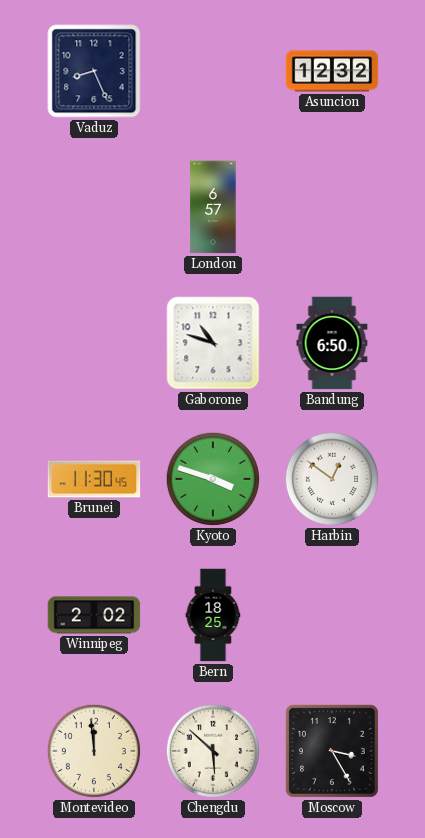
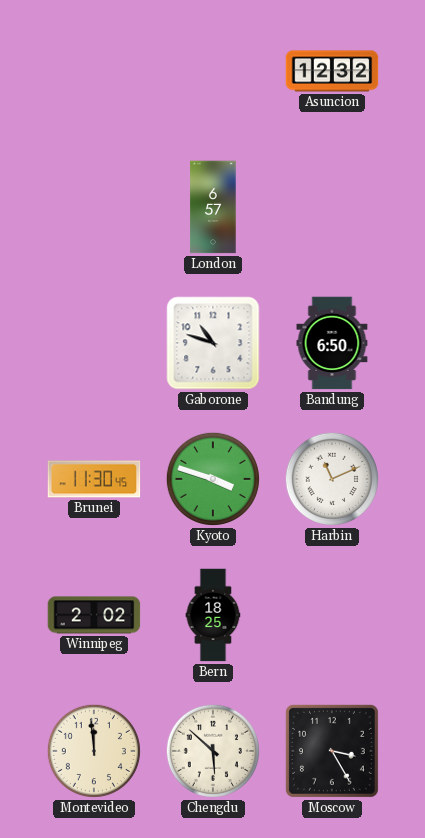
Vaduz: 8:26 -> none (94, 71)
Harbin: 12:51 -> 11:11 (332, 479)
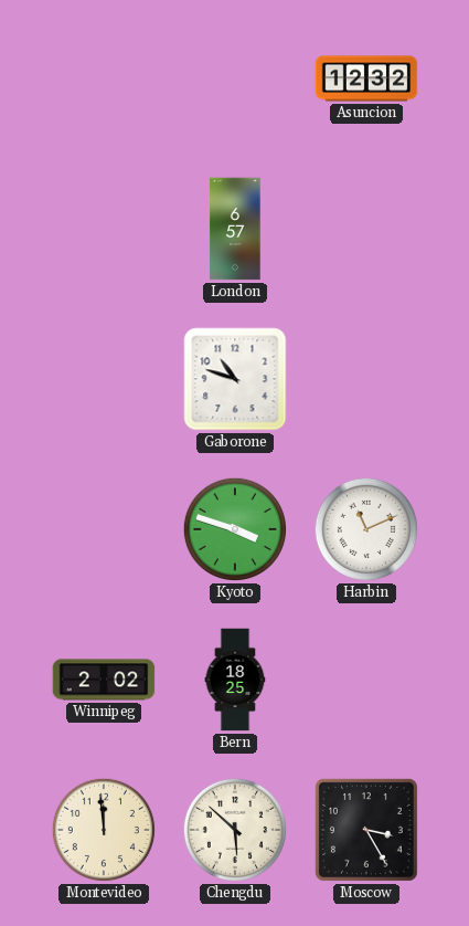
Bandung: 6:50 -> none (332, 343)
Brunei: 11:30 -> none (94, 479)
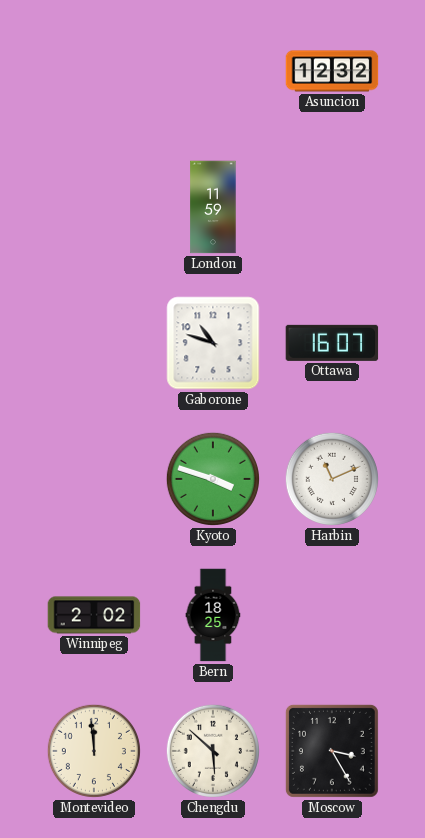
London: 6:57 -> 11:59 (213, 207)
Ottawa: none -> 16:07 (332, 343)
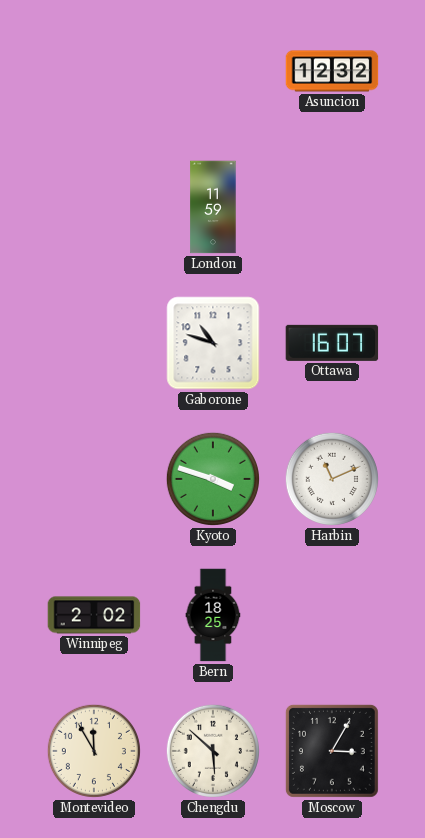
Montevideo: 11:59 -> 11:55 (94, 751)
Moscow: 3:25 -> 3:05 (332, 751)
